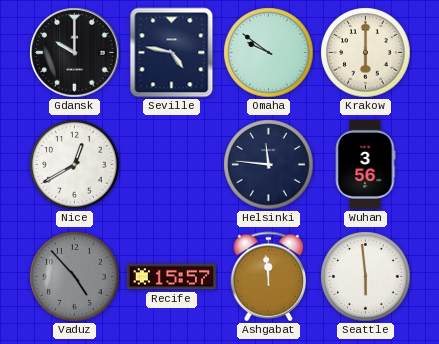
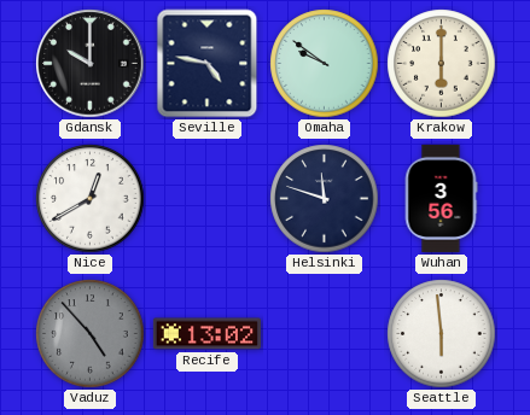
Helsinki: 11:46 -> 11:48 (325, 199)
Recife: 15:57 -> 13:02 (206, 334)
Ashgabat: 11:59 -> none (269, 277)
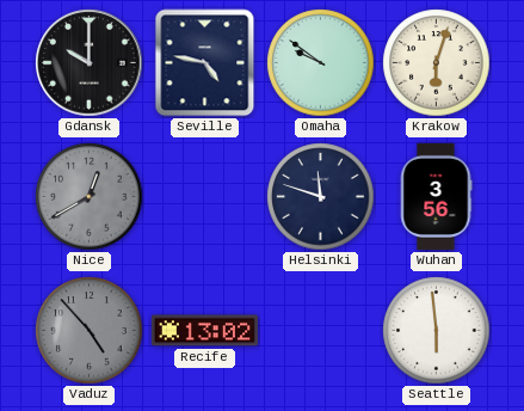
Krakow: 6:00 -> 6:03 (437, 63)
Nice dial: white -> grey (90, 197)
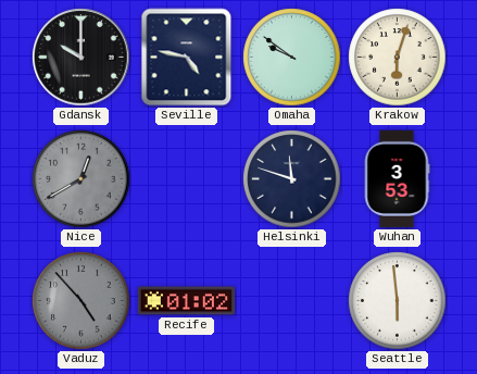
Wuhan: 3:56 -> 3:53 (397, 178)
Recife: 13:02 -> 01:02 (186, 301)
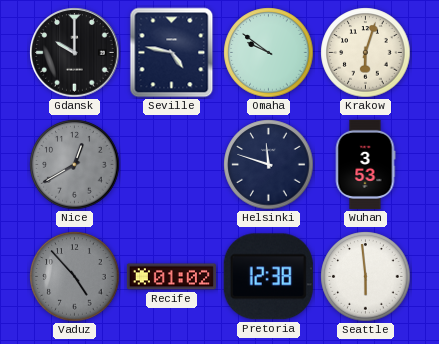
Pretoria: none -> 12:38 (268, 277)
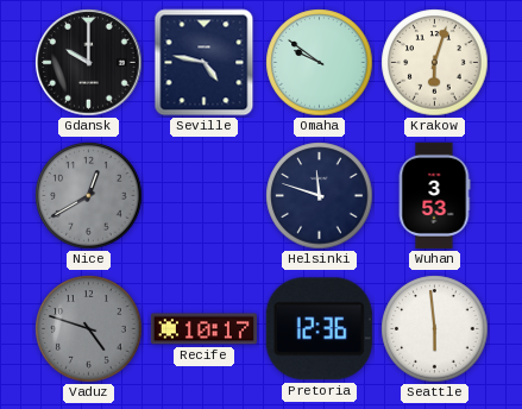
Vaduz: 4:53 -> 4:48 (89, 329)
Recife: 01:02 -> 10:17 (203, 329)
Pretoria: 12:38 -> 12:36 (319, 329)
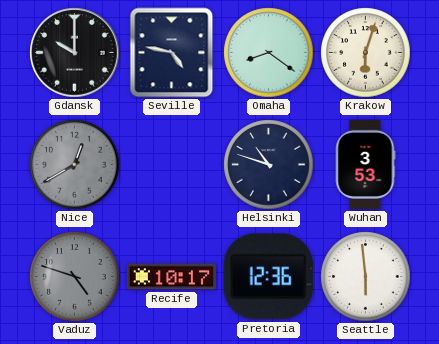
Omaha: 9:51 -> 8:21 (269, 53)
Helsinki: 11:48 -> 10:48 (269, 165)
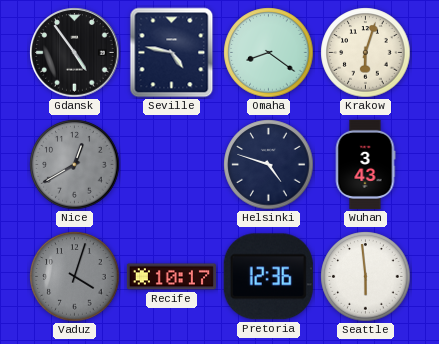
Gdansk: 10:00 -> 4:54 (75, 53)
Helsinki: 10:48 -> 4:48 (269, 165)
Wuhan: 3:53 -> 3:43 (365, 164)
Vaduz: 4:48 -> 4:03 (75, 277)
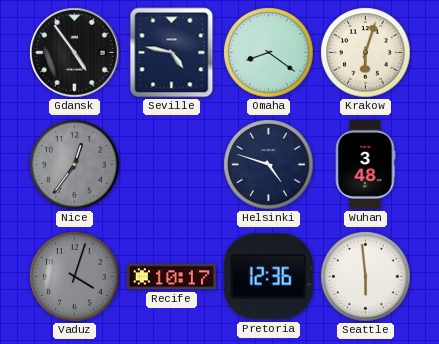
Nice: 12:40 -> 12:36 (75, 165)
Wuhan: 3:43 -> 3:48 (365, 164)
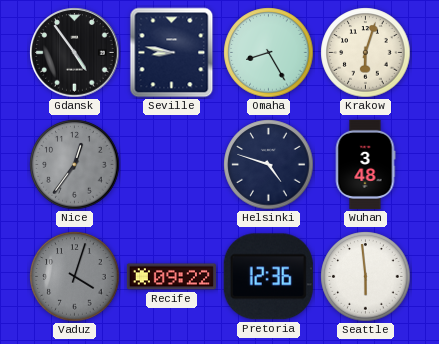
Seville: 4:47 -> 8:47 (172, 53)
Omaha: 8:21 -> 8:25 (269, 53)
Recife: 10:17 -> 09:22 (171, 277)
